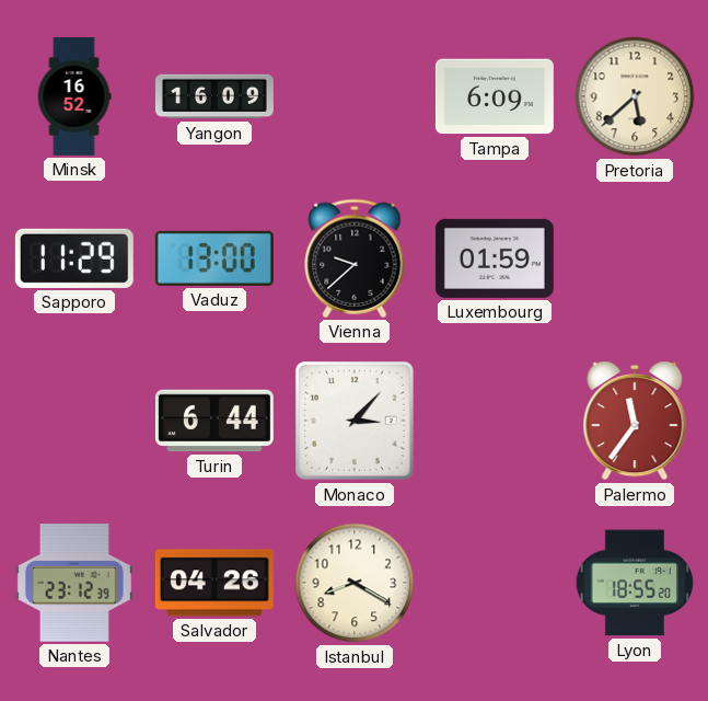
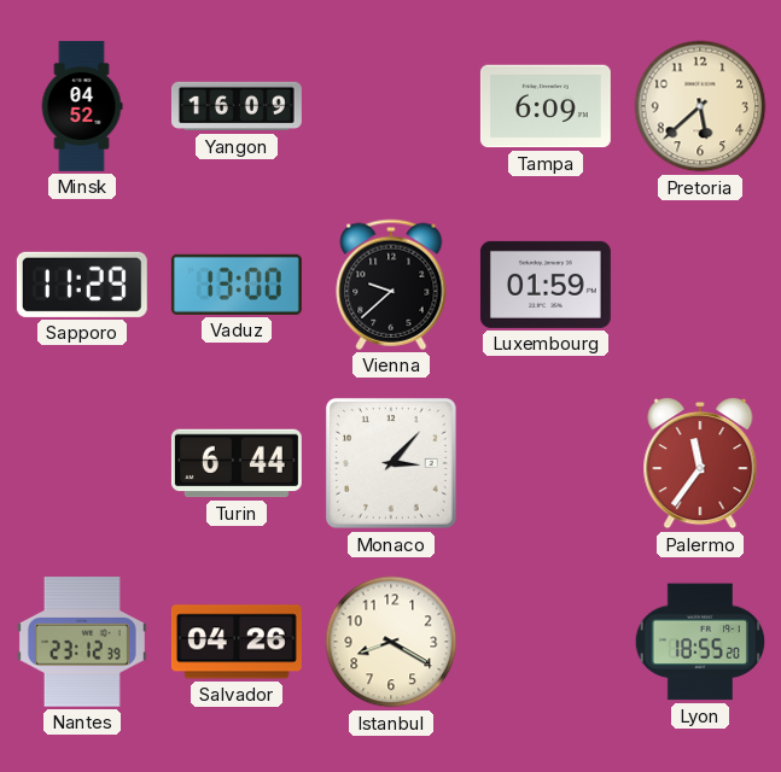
Minsk: 16:52 -> 04:52 (82, 106)
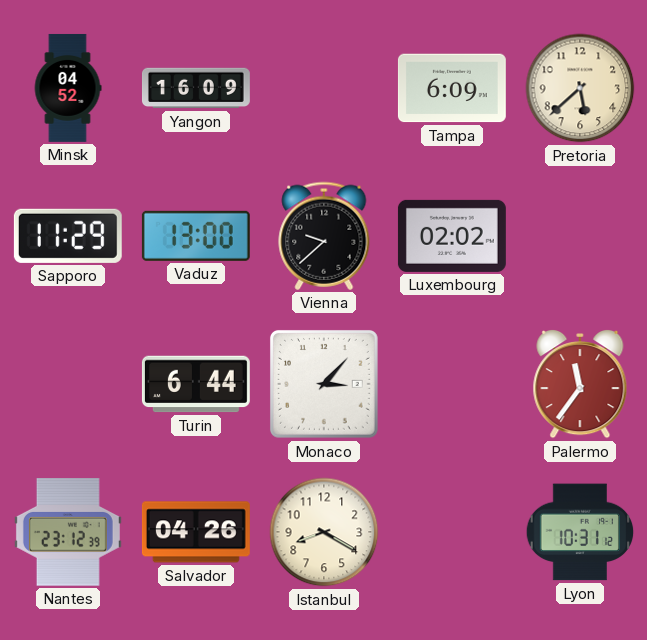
Luxembourg: 01:59 -> 02:02 (452, 236)
Lyon: 18:55 -> 10:31 (580, 532)
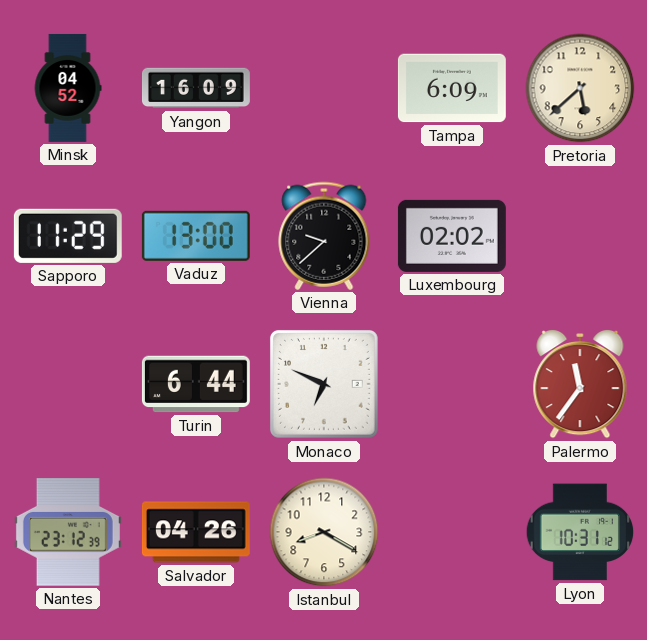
Monaco: 3:07 -> 6:49 (324, 384)
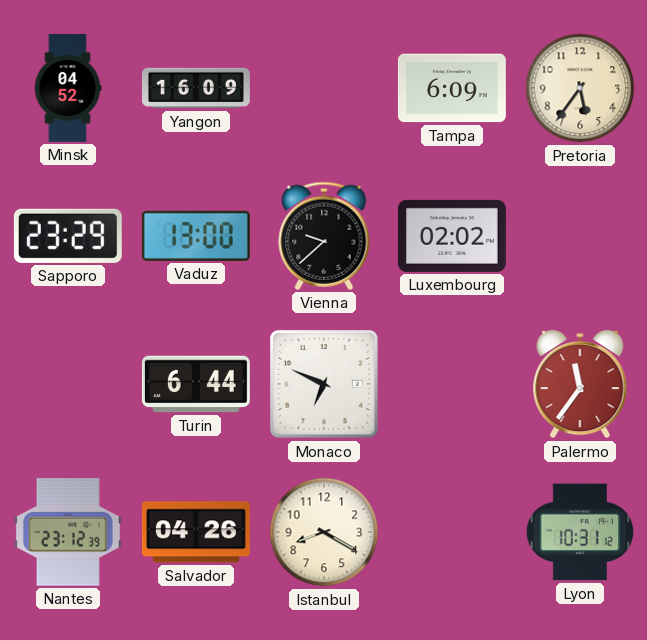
Pretoria: 5:38 -> 5:36 (580, 88)
Sapporo: 11:29 -> 23:29 (68, 236)
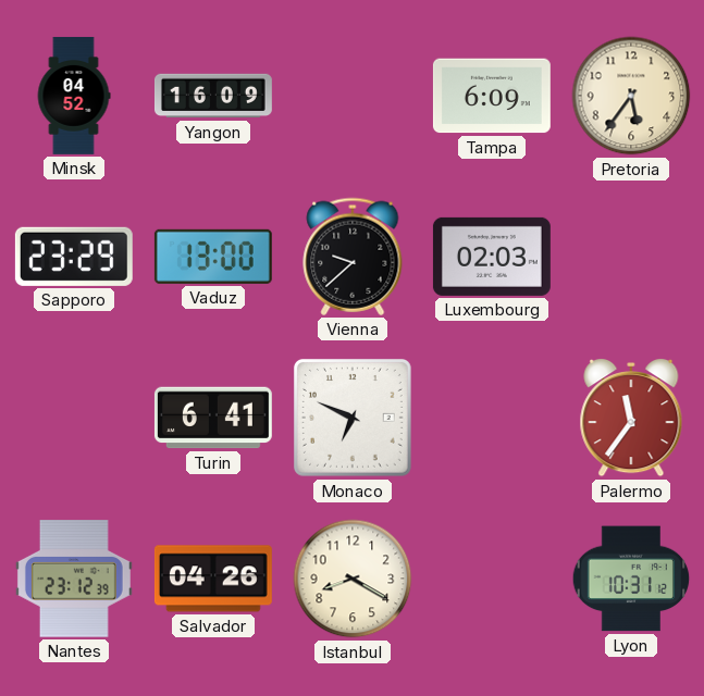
Luxembourg: 02:02 -> 02:03 (492, 257)
Turin: 6:44 -> 6:41 (213, 418)
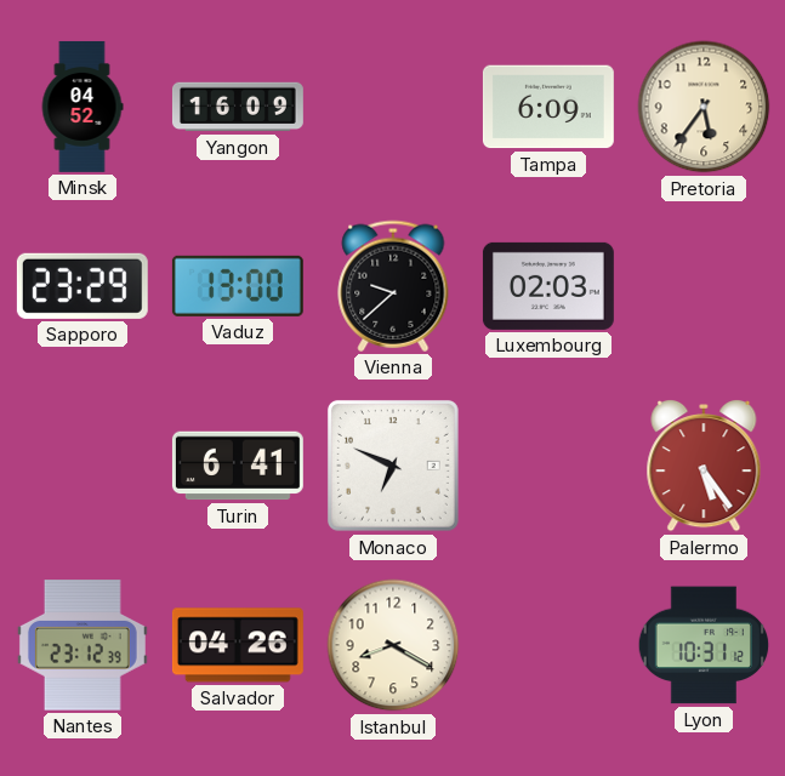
Palermo: 11:36 -> 5:24 (704, 467)
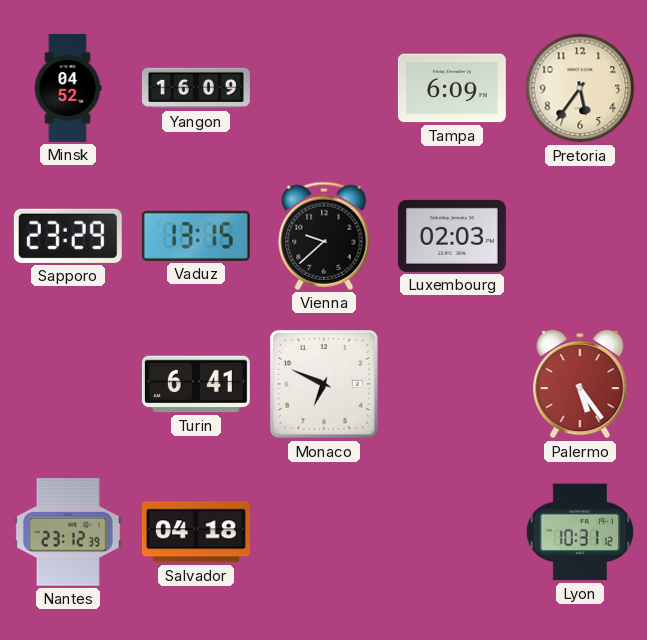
Vaduz: 13:00 -> 13:15 (196, 236)
Salvador: 04:26 -> 04:18 (196, 532)
Istanbul: 8:20 -> none (393, 645)
